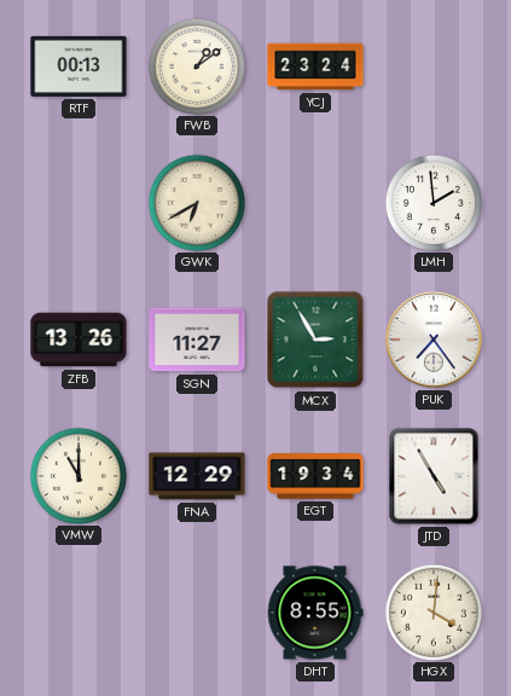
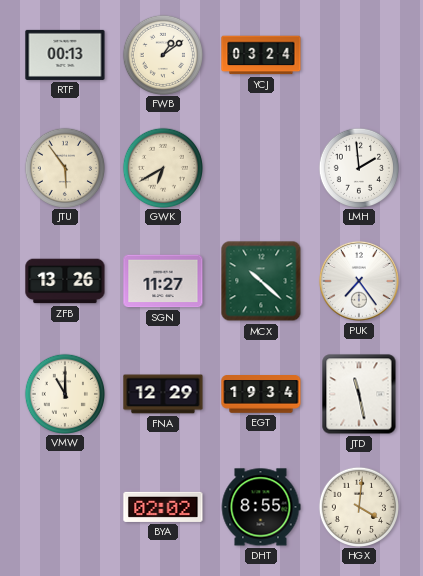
YCJ: 23:24 -> 03:24 (261, 55)
JTU: none -> 5:54 (64, 167)
MCX: 2:55 -> 10:22 (261, 281)
JTD: 4:55 -> 11:28 (359, 394)
BYA: none -> 02:02 (163, 507)
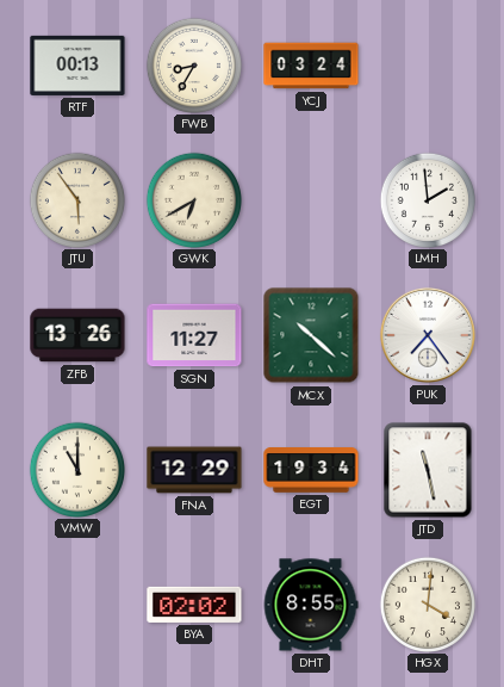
FWB: 1:09 -> 8:35 (193, 64)
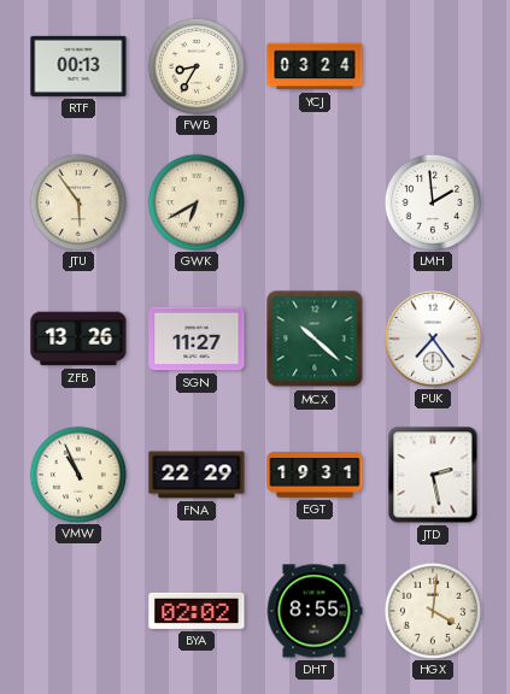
VMW: 11:00 -> 10:56 (77, 474)
FNA: 12:29 -> 22:29 (197, 475)
EGT: 19:34 -> 19:31 (315, 475)
JTD: 11:28 -> 2:28 (433, 475)
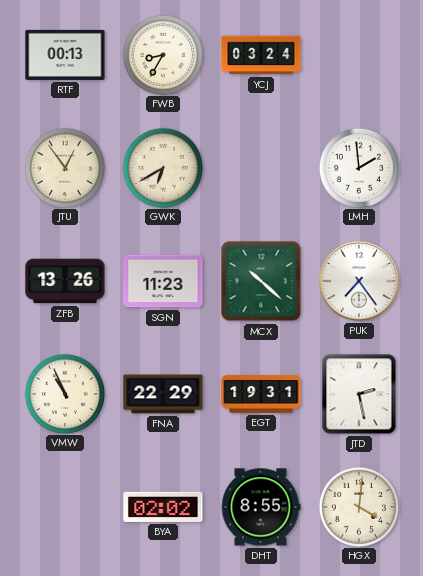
JTU: 5:54 -> 12:54 (64, 167)
SGN: 11:27 -> 11:23 (163, 281)
